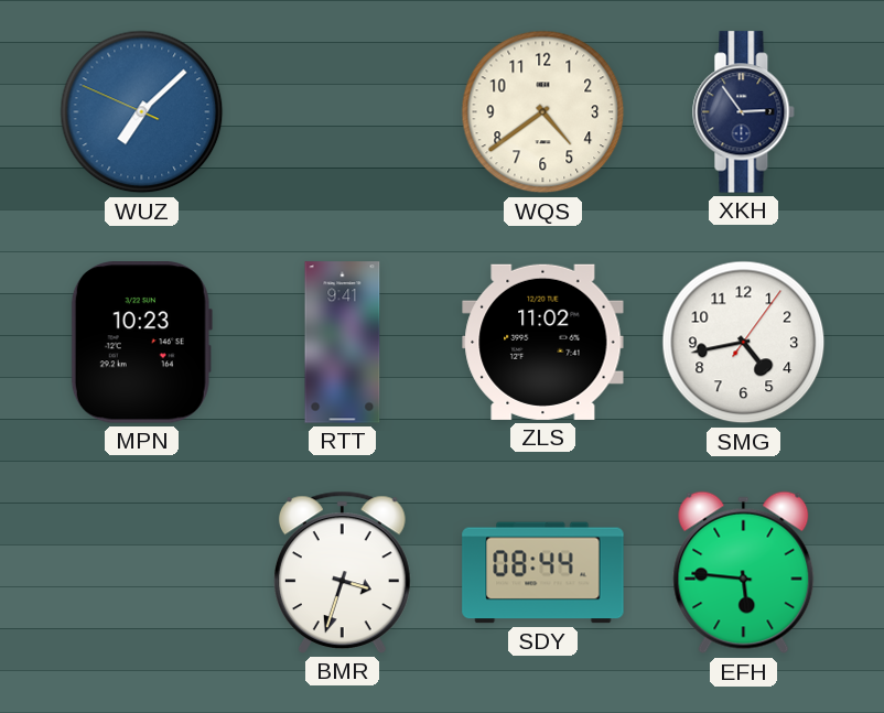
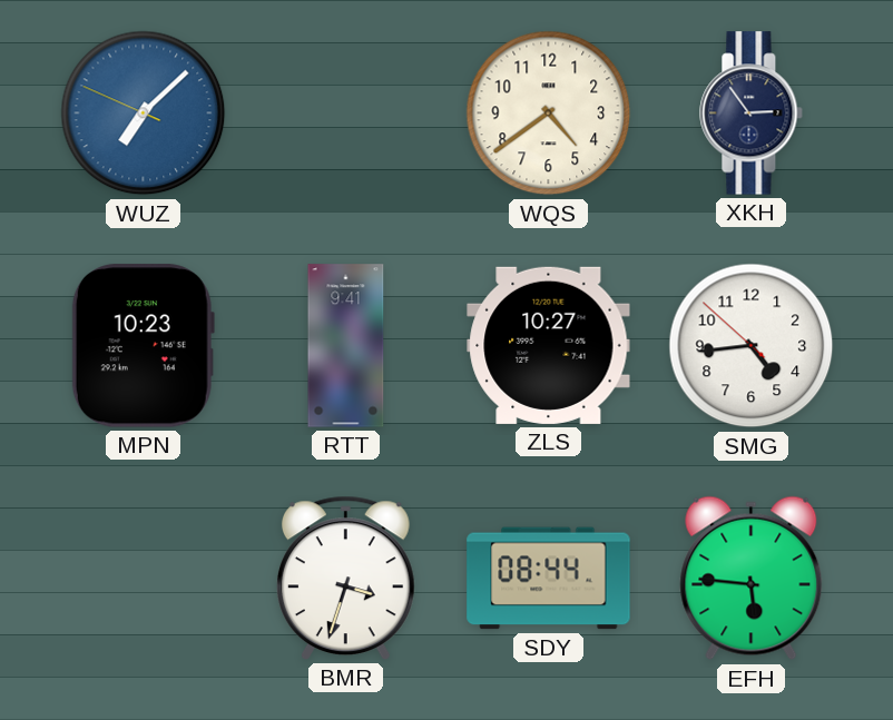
ZLS: 11:02 -> 10:27 (549, 345)
SMG: 4:43:06 -> 4:43:52 (752, 346)
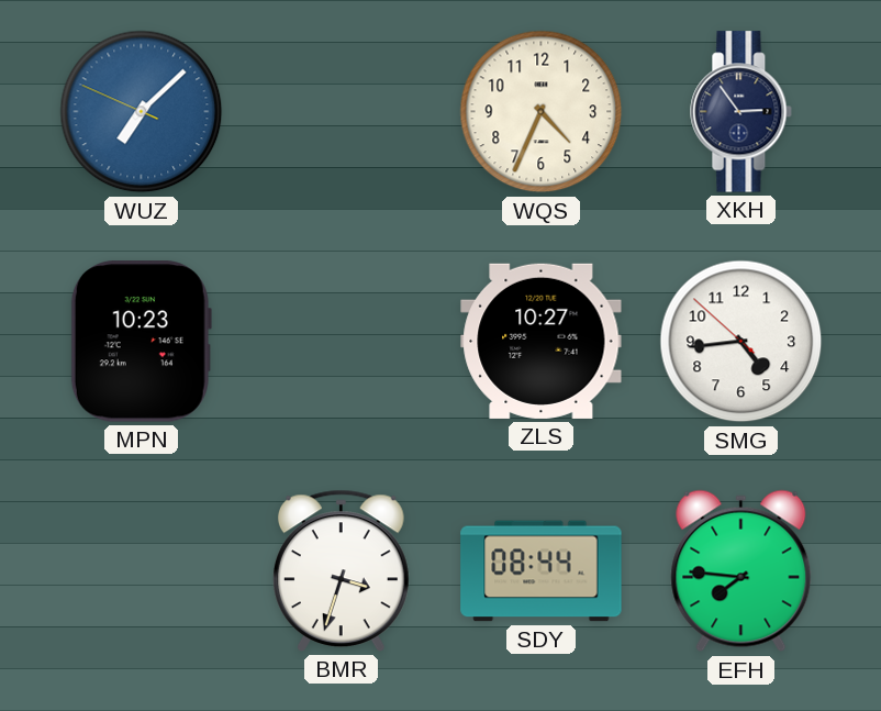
WQS: 4:39 -> 4:34 (542, 112)
RTT: 9:41 -> none (346, 346)
EFH: 5:46 -> 7:46 (741, 571)
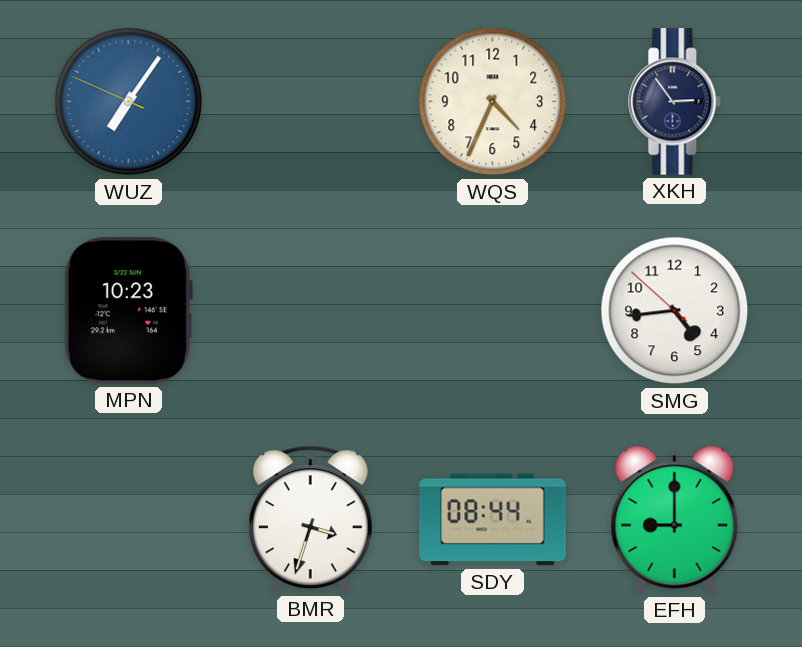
WUZ: 7:07 -> 7:05 (129, 102)
ZLS: 10:27 -> none (542, 341)
EFH: 7:46 -> 9:00 (675, 520)
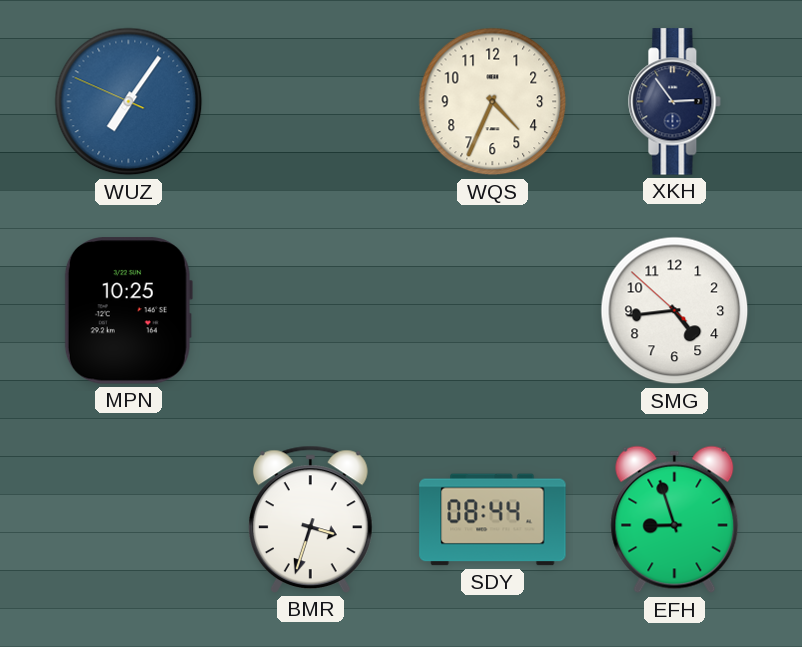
MPN: 10:23 -> 10:25 (128, 311)
EFH: 9:00 -> 8:57 (675, 520)
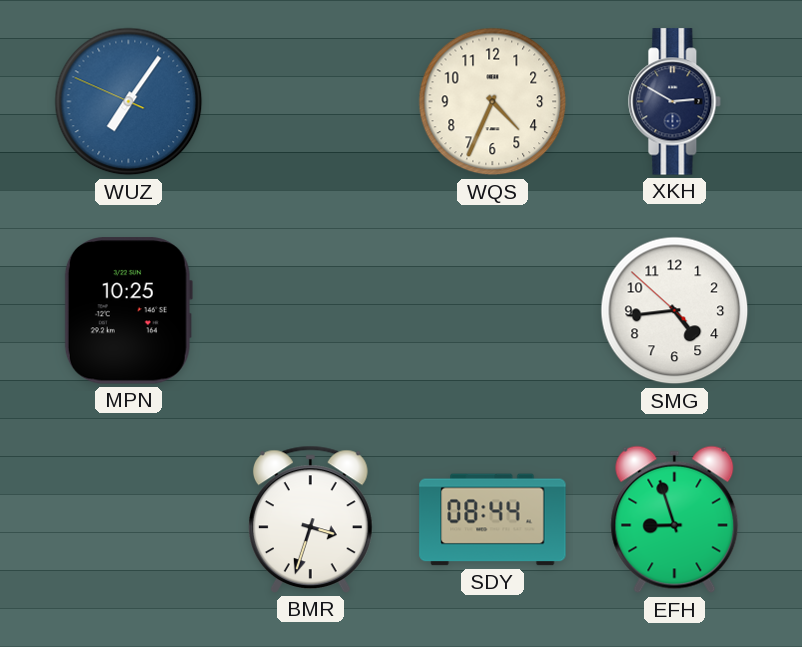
XKH: 2:54 -> 2:50 (675, 102)
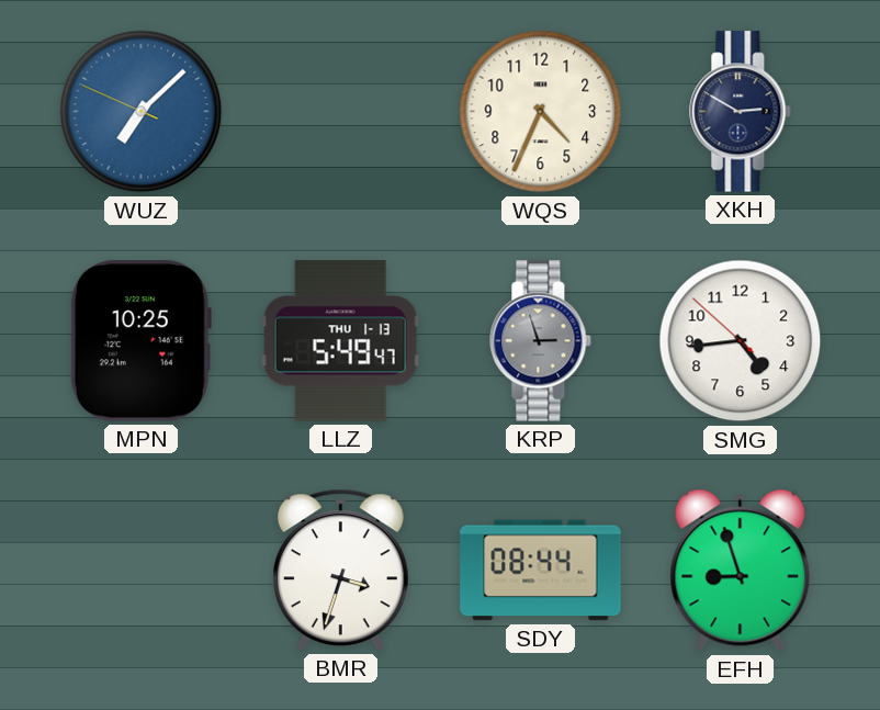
WUZ: 7:05 -> 7:07 (142, 112)
LLZ: none -> 5:49 (340, 341)
KRP: none -> 2:57 (541, 341)
